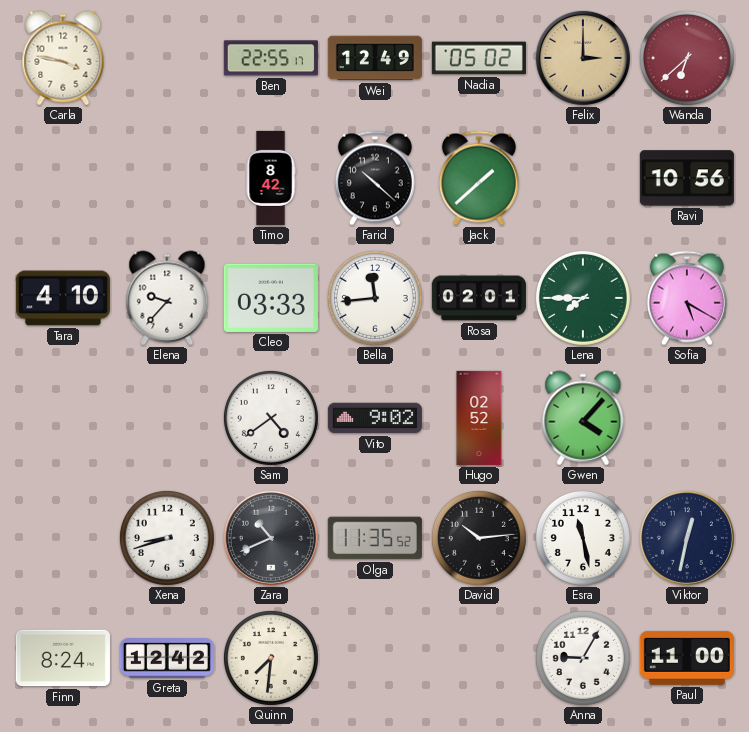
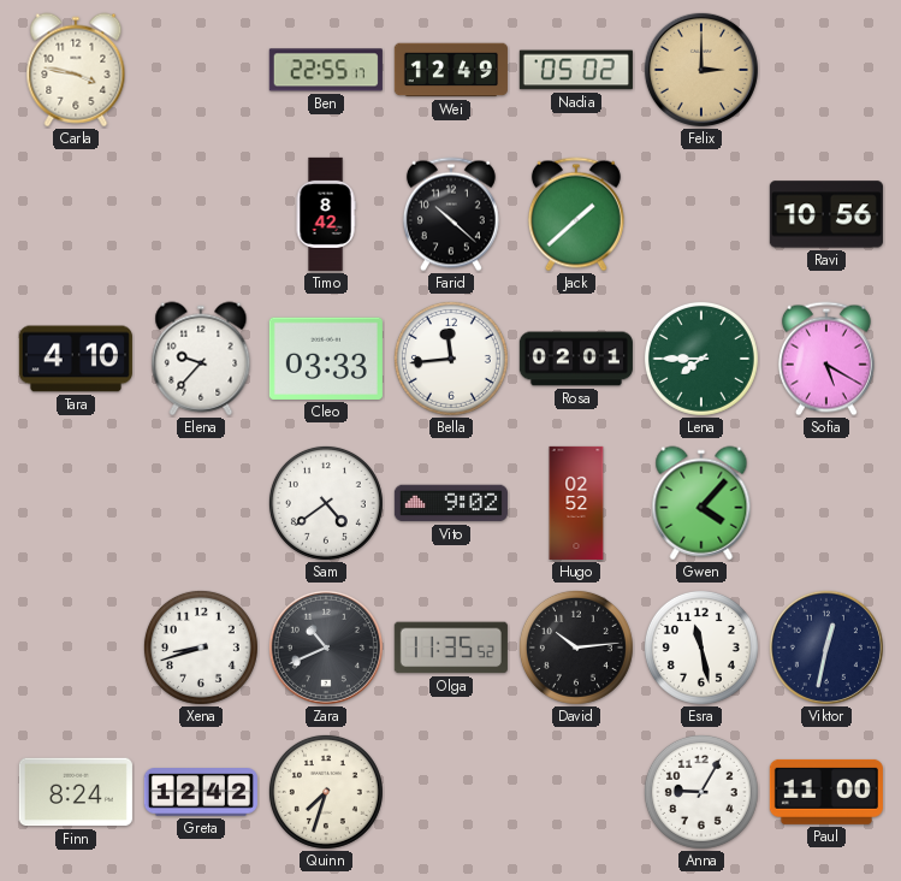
Wanda: 6:38 -> none (687, 58)
Quinn: 7:31 -> 7:33 (326, 792)
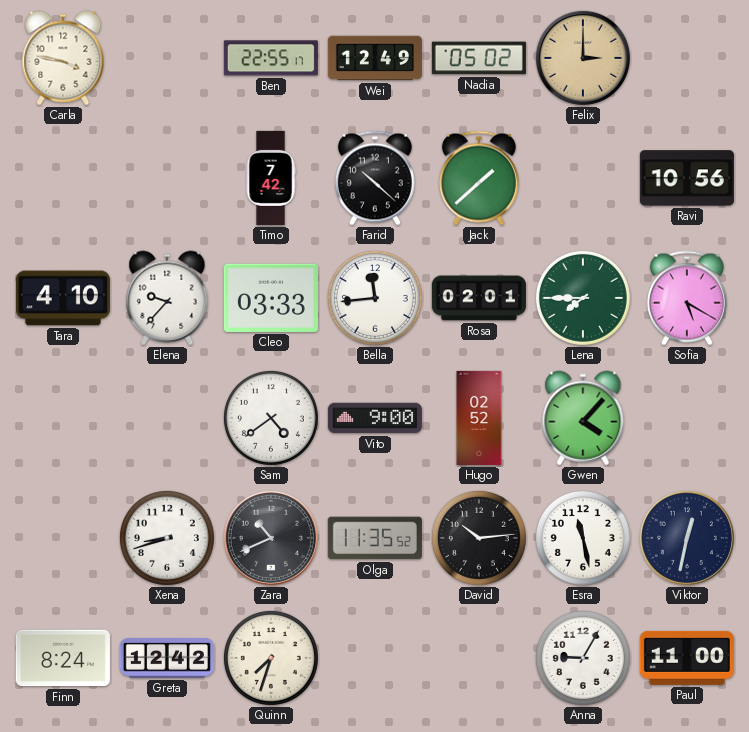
Timo: 8:42 -> 7:42 (271, 178)
Vito: 9:02 -> 9:00 (375, 418)
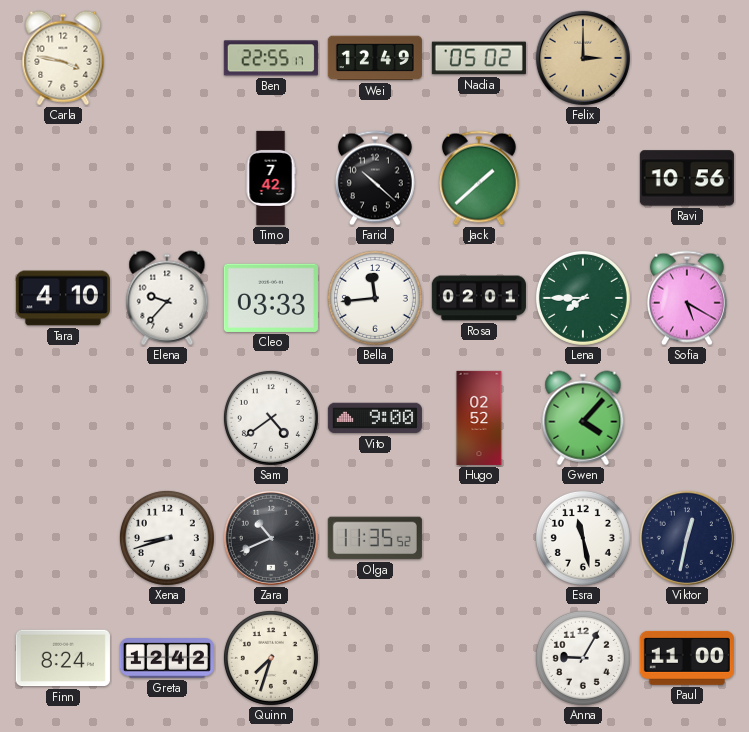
David: 10:14 -> none (479, 538)
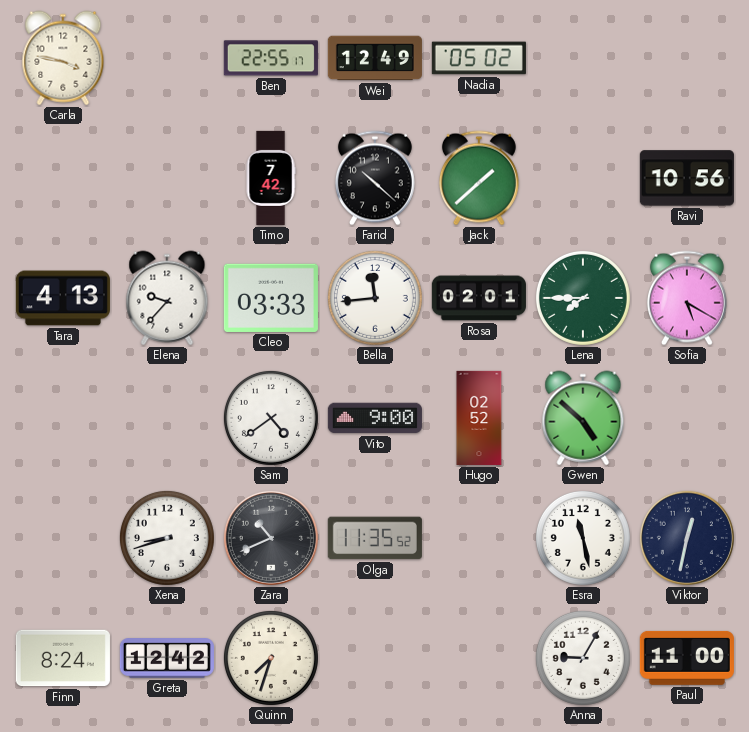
Felix: 3:00 -> none (583, 58)
Tara: 4:10 -> 4:13 (63, 298)
Gwen: 4:07 -> 4:52 (583, 418)
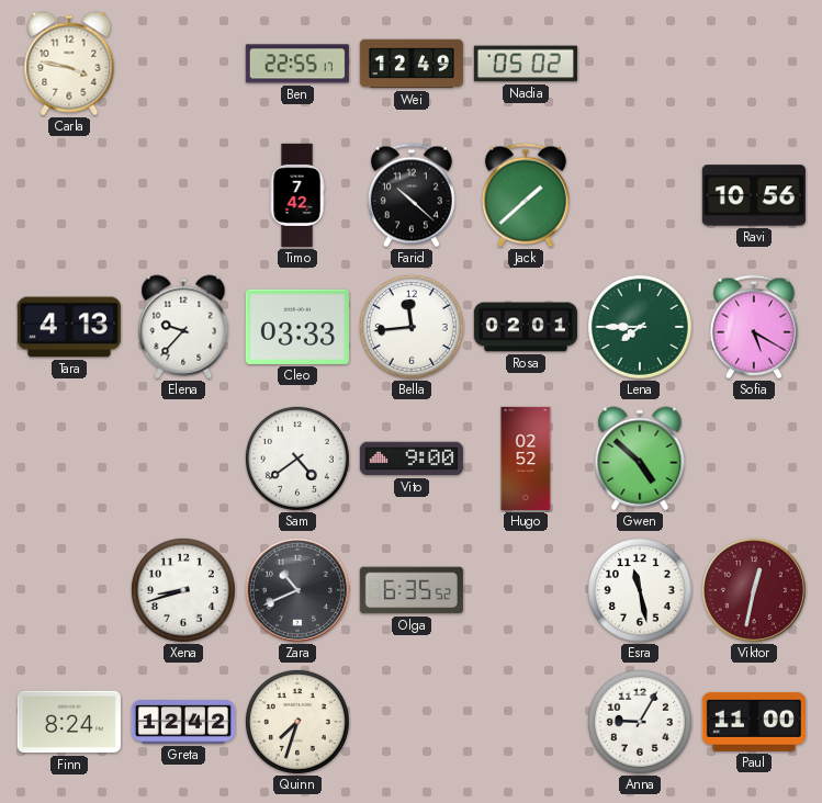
Olga: 11:35 -> 6:35 (412, 590)
Viktor dial: navy -> burgundy (754, 590)
